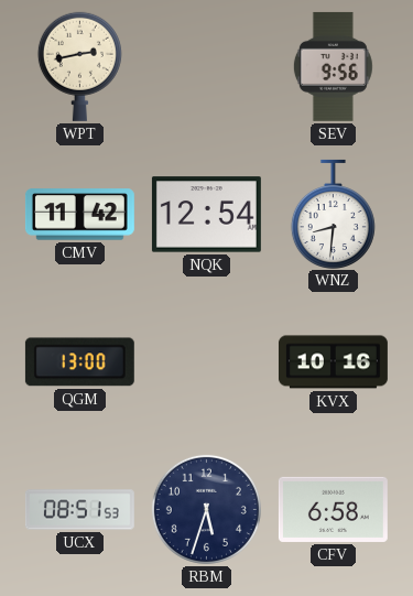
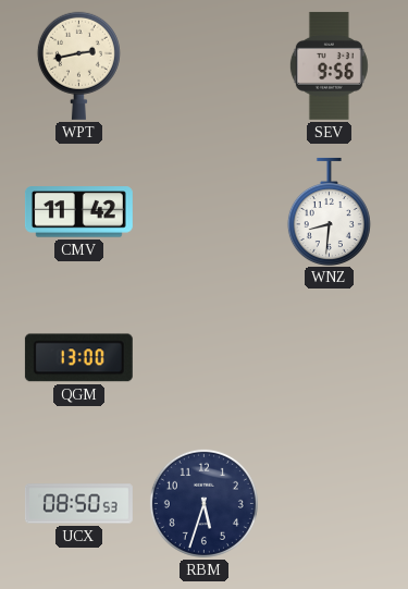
NQK: 12:54 -> none (206, 215)
KVX: 10:16 -> none (333, 362)
UCX: 08:51 -> 08:50 (78, 504)
CFV: 6:58 -> none (333, 509)
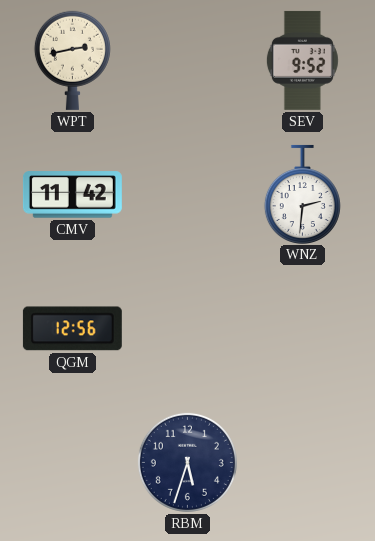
SEV: 9:56 -> 9:52 (302, 60)
WNZ: 8:31 -> 2:31 (302, 194)
QGM: 13:00 -> 12:56 (72, 329)
UCX: 08:50 -> none (78, 504)
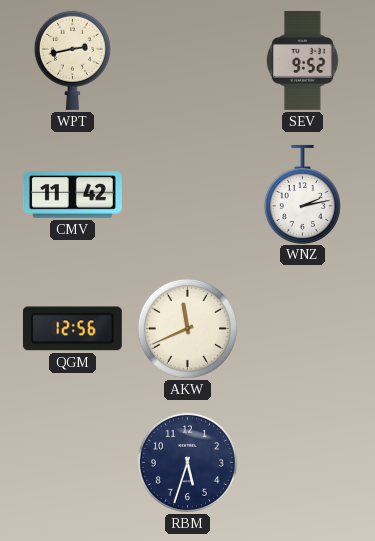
WNZ: 2:31 -> 2:13 (302, 194)
AKW: none -> 11:41 (187, 328)
